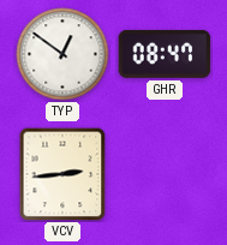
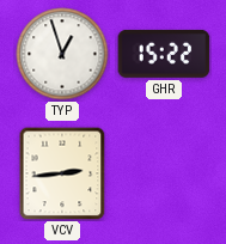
TYP: 12:51 -> 12:57 (62, 54)
GHR: 08:47 -> 15:22 (164, 54)
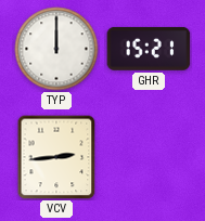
TYP: 12:57 -> 12:00 (56, 49)
GHR: 15:22 -> 15:21 (149, 49)
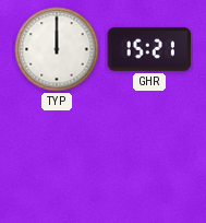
VCV: 2:44 -> none (56, 157)
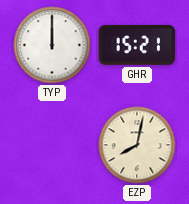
EZP: none -> 8:02 (137, 145)
